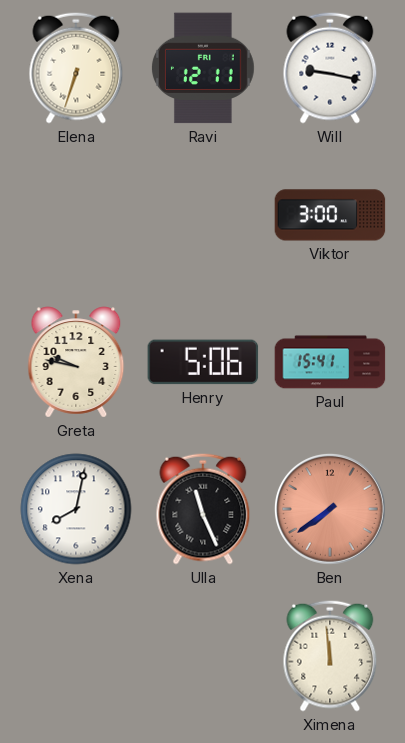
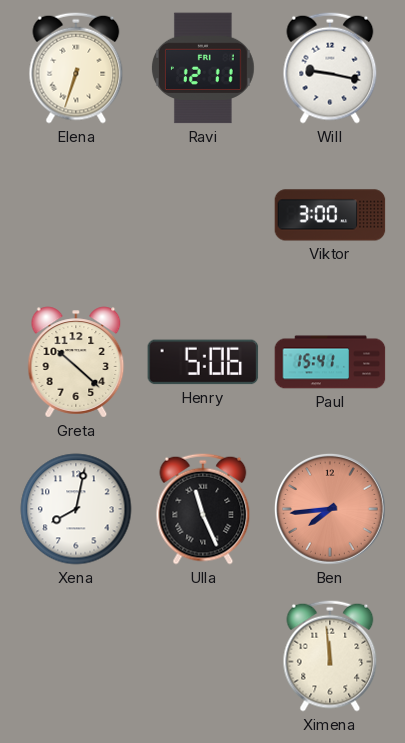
Greta: 9:47 -> 10:22 (76, 362)
Ben: 7:39 -> 7:44 (330, 509)
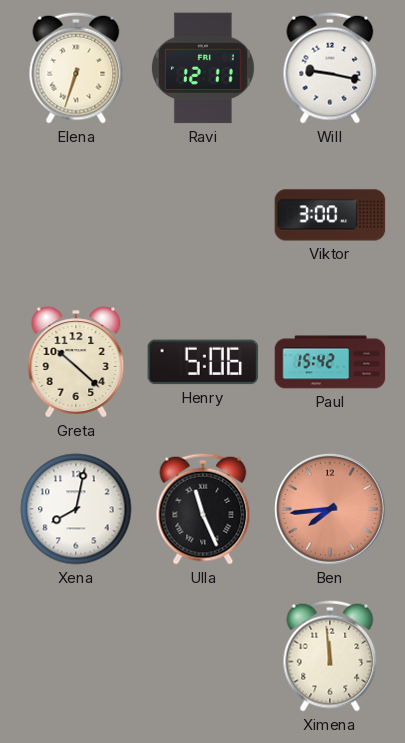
Paul: 15:41 -> 15:42 (330, 362)
